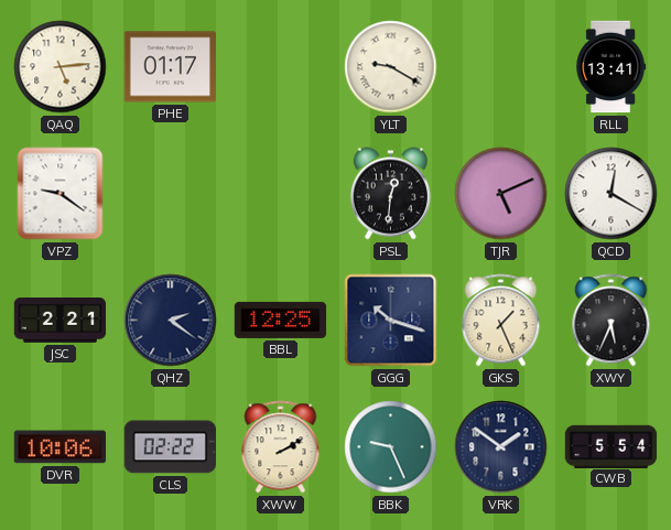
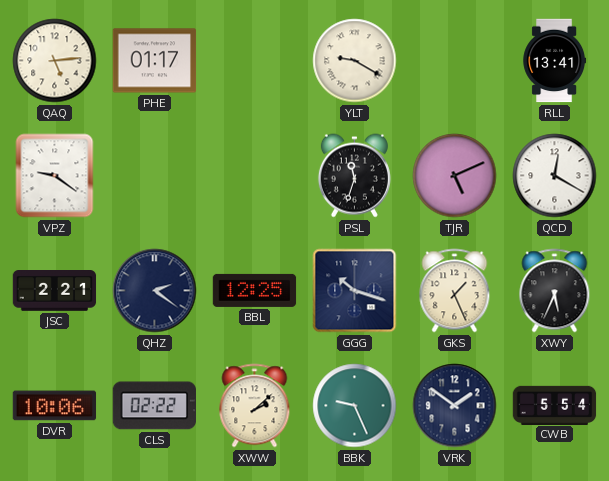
PSL: 12:31 -> 11:33 (354, 176)
XWW: 2:10 -> 2:08 (255, 406)
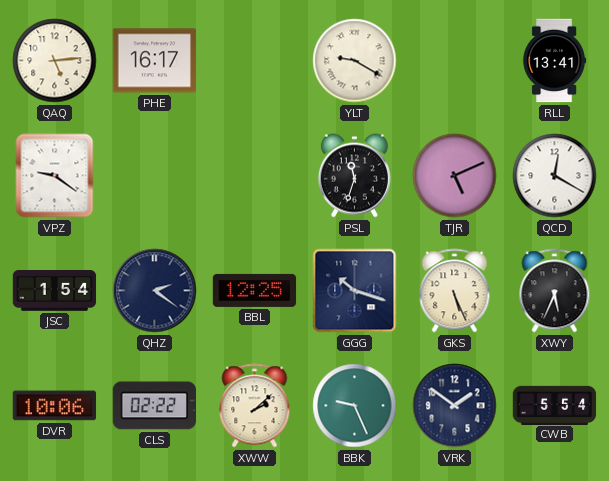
PHE: 01:17 -> 16:17 (155, 61)
JSC: 2:21 -> 1:54 (55, 291)
GKS: 1:26 -> 5:26 (455, 291)
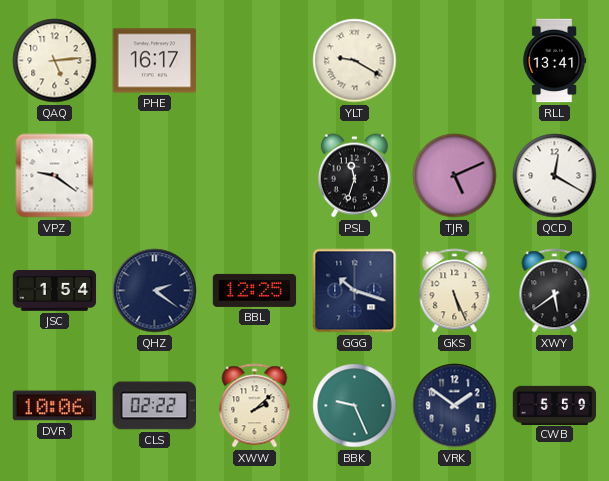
XWY: 5:34 -> 5:39 (555, 291)
CWB: 5:54 -> 5:59 (555, 405)
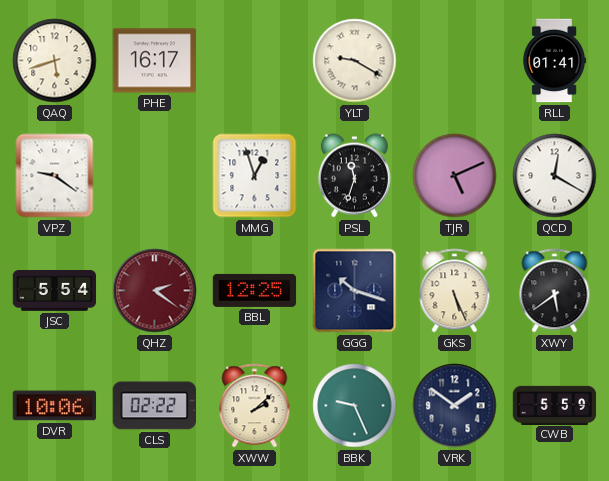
QAQ: 5:14 -> 5:42 (55, 61)
RLL: 13:41 -> 01:41 (555, 61)
MMG: none -> 12:57 (255, 176)
JSC: 1:54 -> 5:54 (55, 291)
QHZ dial: navy -> burgundy (155, 291)
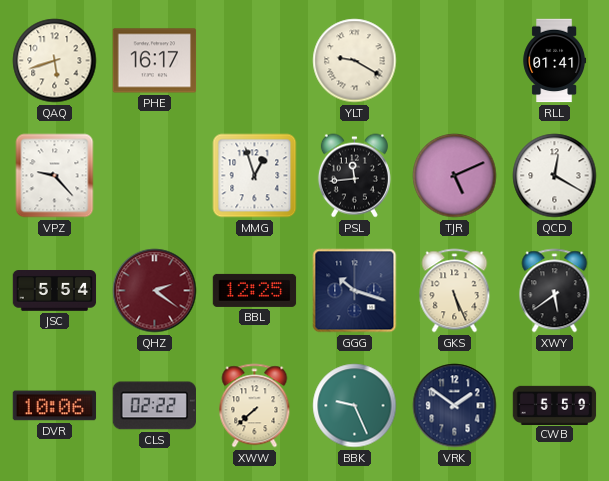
VPZ: 9:21 -> 9:23 (55, 176)
PSL: 11:33 -> 11:44 (354, 176)
XWW: 2:08 -> 7:38 (255, 406)
